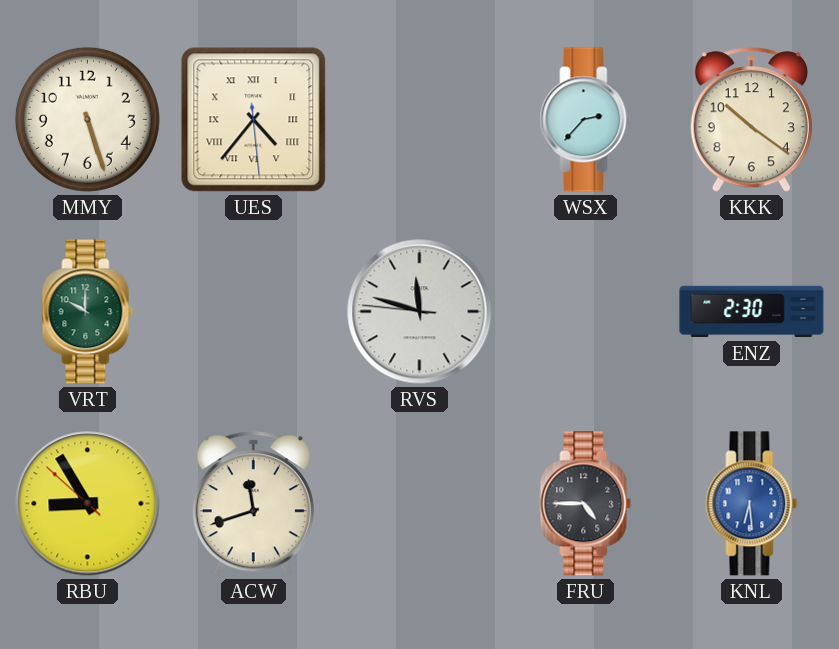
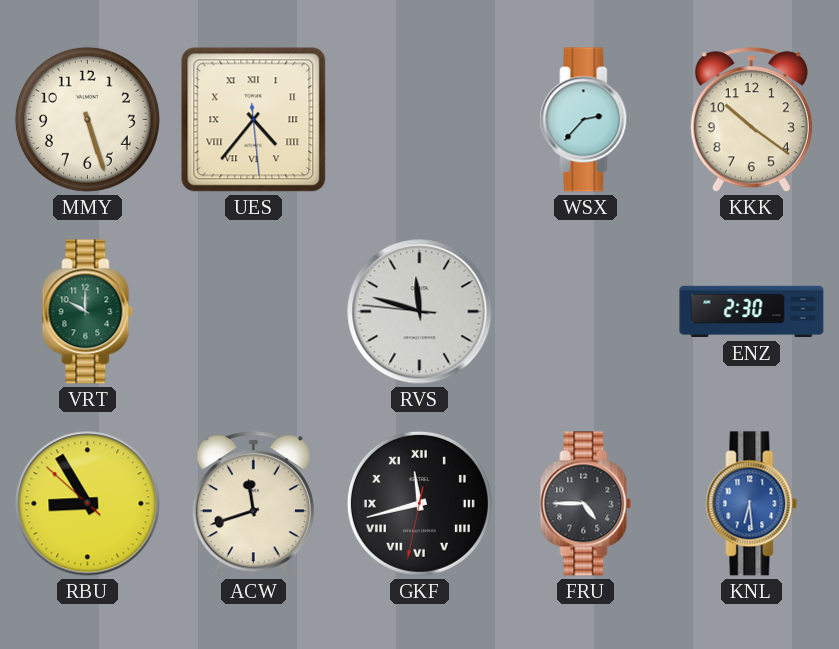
GKF: none -> 11:42 (419, 503)
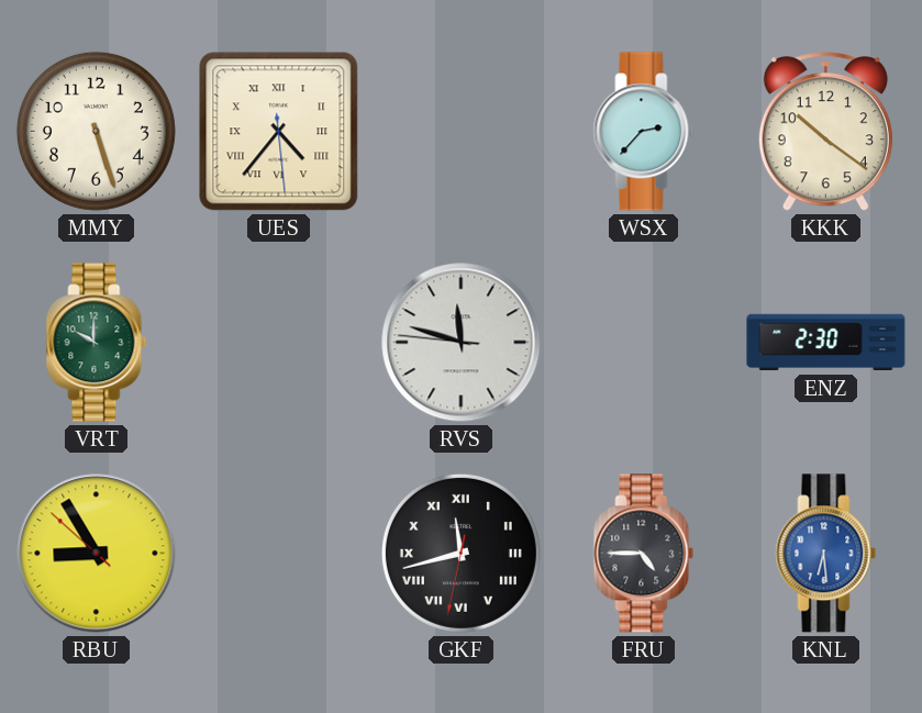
ACW: 11:42 -> none (253, 504)
